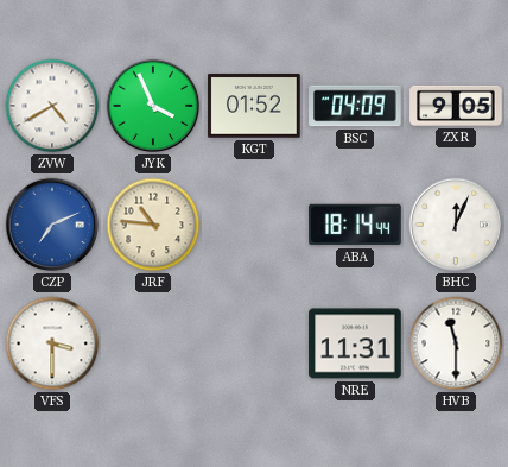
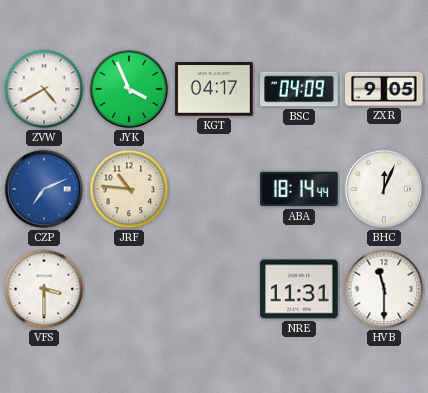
KGT: 01:52 -> 04:17 (214, 89)
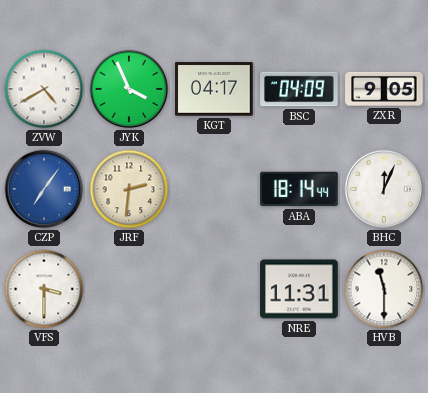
CZP: 7:11 -> 7:06 (44, 189)
JRF: 10:46 -> 2:31 (129, 189)
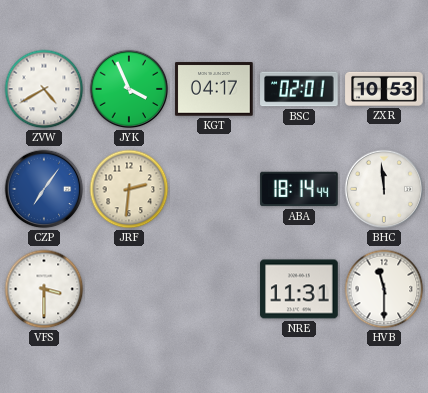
BSC: 04:09 -> 02:01 (299, 89)
ZXR: 9:05 -> 10:53 (384, 89)
BHC: 12:04 -> 11:59 (384, 189)
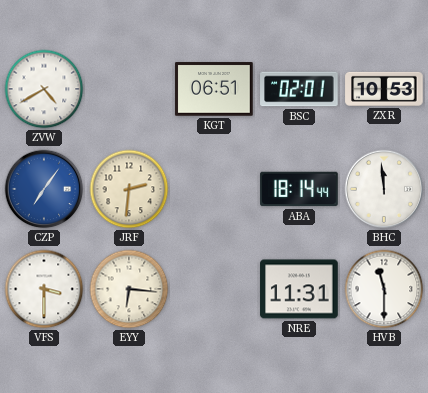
JYK: 3:56 -> none (129, 89)
KGT: 04:17 -> 06:51 (214, 89)
EYY: none -> 6:16 (129, 289)
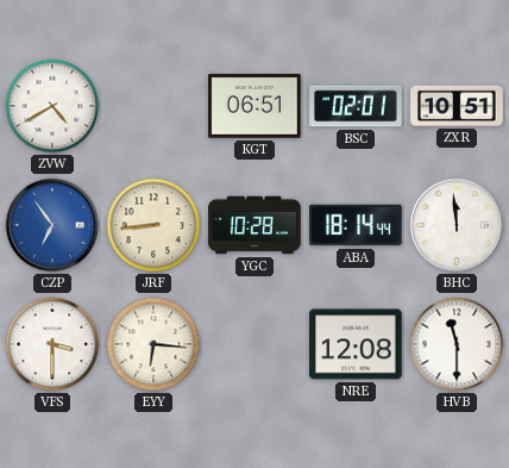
ZXR: 10:53 -> 10:51 (457, 106)
CZP: 7:06 -> 6:54 (52, 225)
JRF: 2:31 -> 8:44 (153, 225)
YGC: none -> 10:28 (254, 225)
NRE: 11:31 -> 12:08 (356, 344)
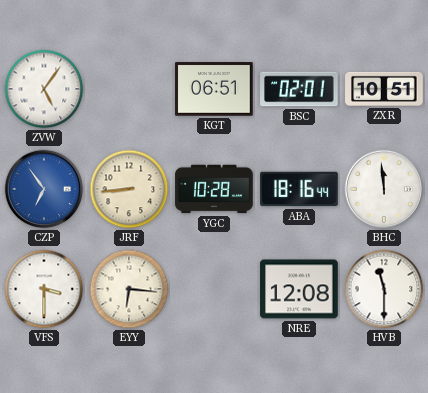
ZVW: 4:40 -> 5:06 (44, 89)
ABA: 18:14 -> 18:16 (299, 189)
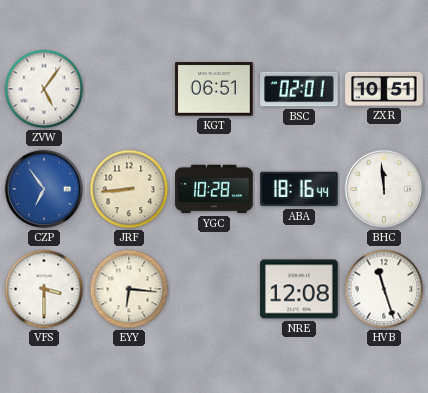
HVB: 11:30 -> 11:27 (384, 289)
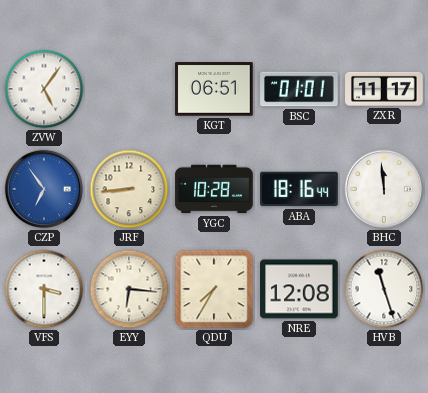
BSC: 02:01 -> 01:01 (299, 89)
ZXR: 10:51 -> 11:17 (384, 89)
QDU: none -> 7:35 (214, 289)
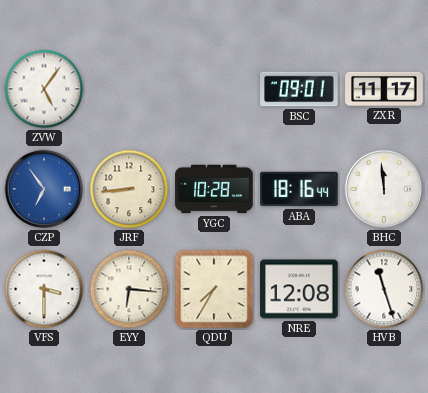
KGT: 06:51 -> none (214, 89)
BSC: 01:01 -> 09:01 (299, 89)
